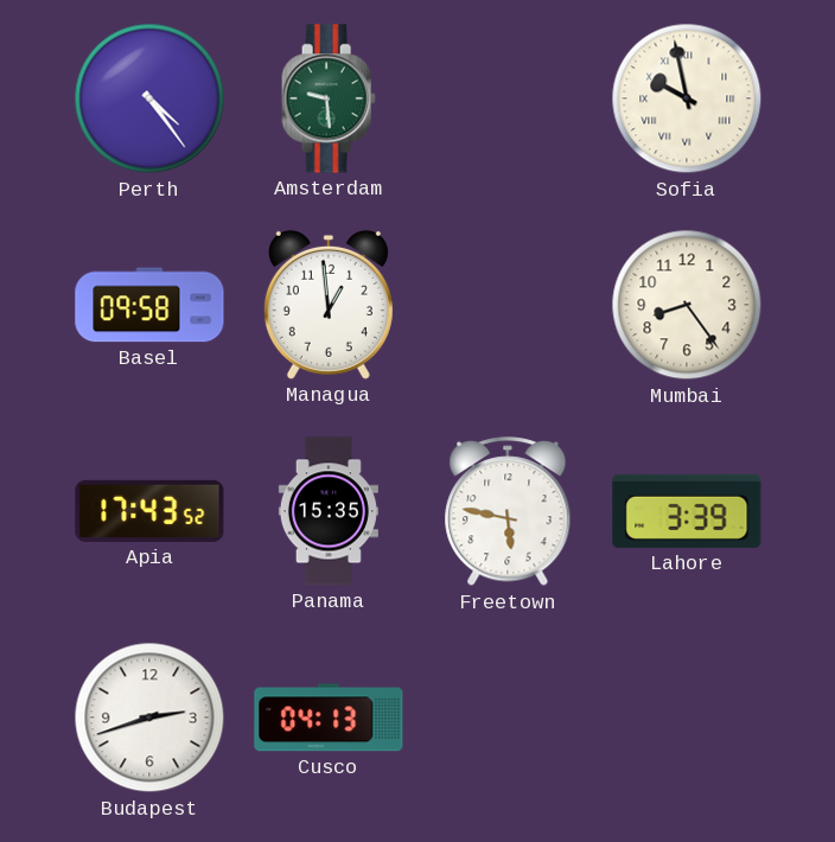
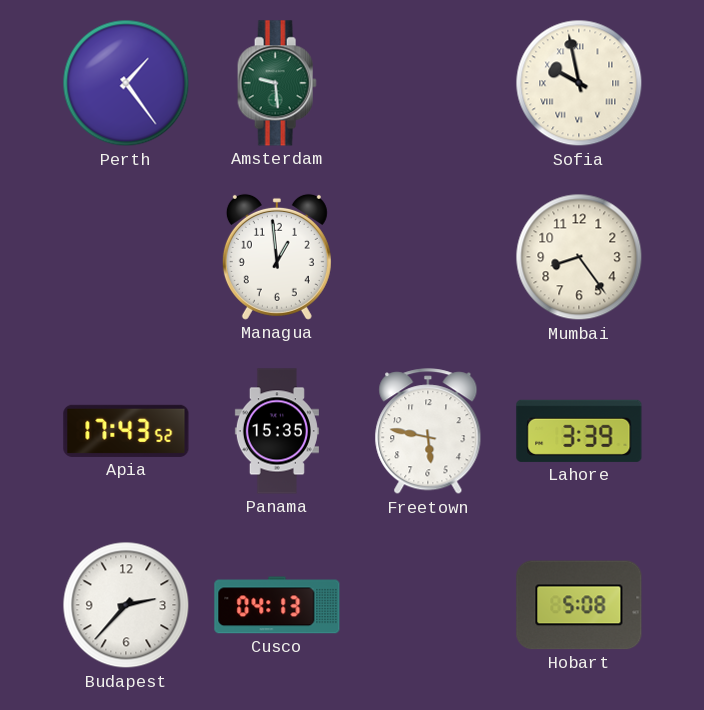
Perth: 4:24 -> 1:24 (126, 83)
Basel: 09:58 -> none (149, 305)
Budapest: 2:42 -> 2:37 (126, 605)
Hobart: none -> 5:08 (579, 605)
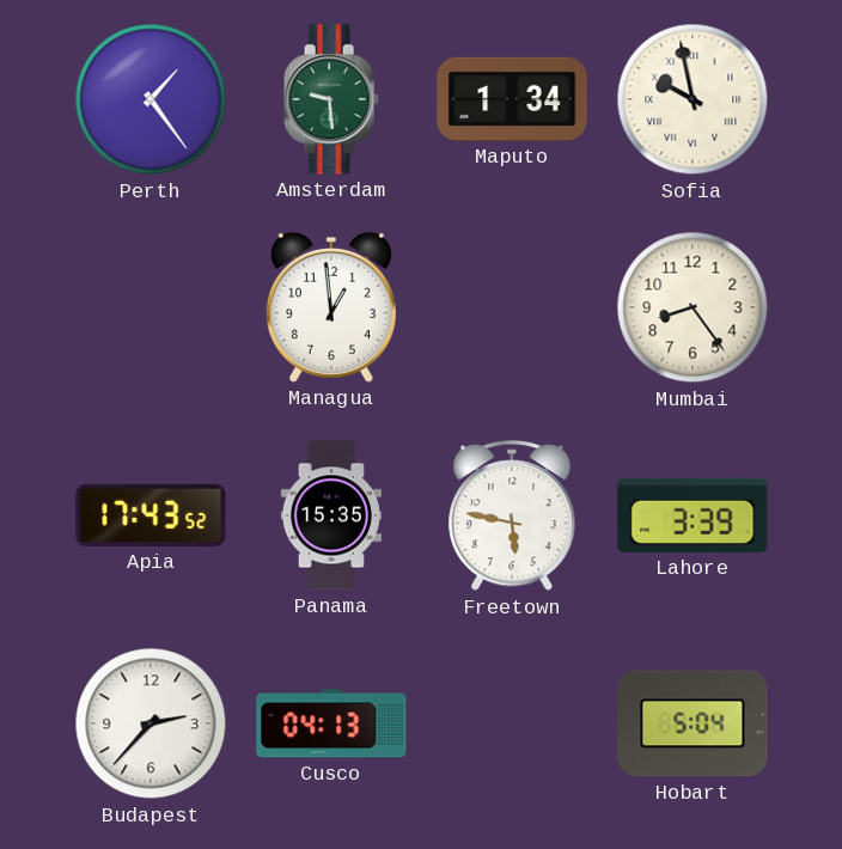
Maputo: none -> 1:34 (512, 99)
Hobart: 5:08 -> 5:04 (692, 723)
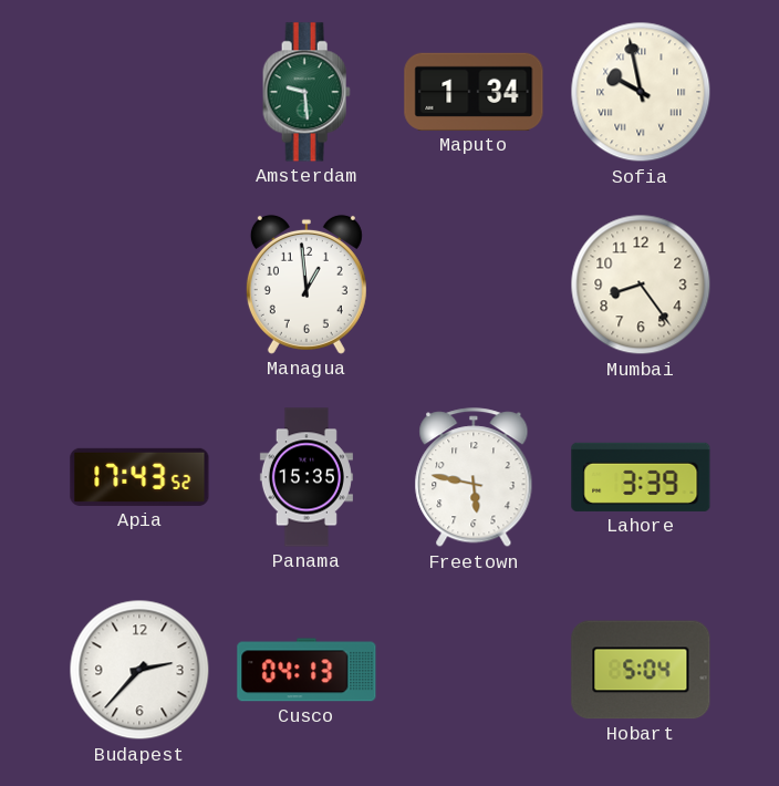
Perth: 1:24 -> none (151, 99)
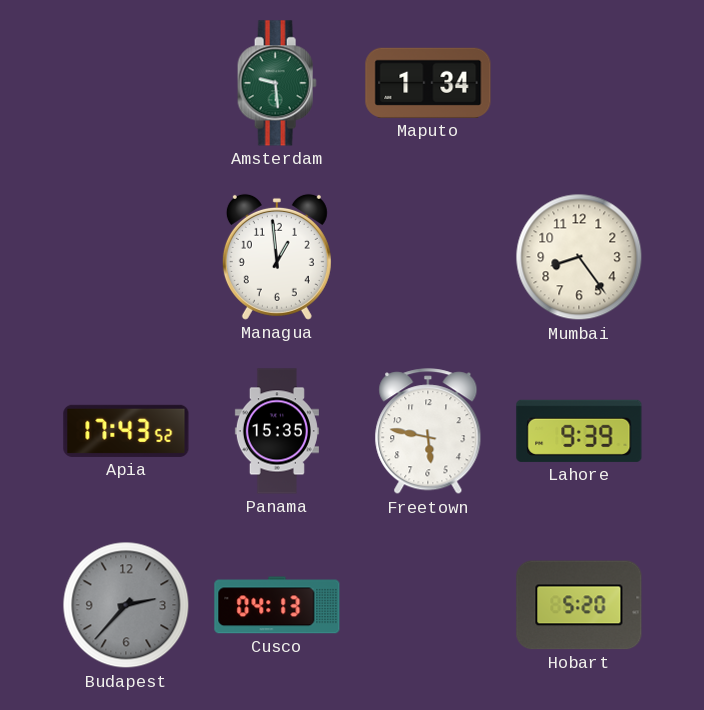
Sofia: 9:58 -> none (641, 92)
Lahore: 3:39 -> 9:39 (579, 431)
Budapest dial: white -> grey (126, 605)
Hobart: 5:04 -> 5:20 (579, 605)
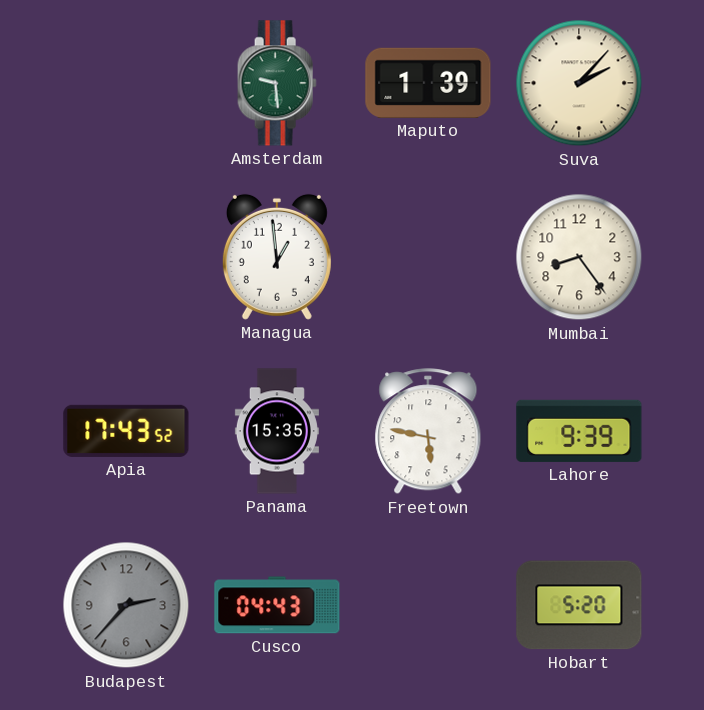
Maputo: 1:34 -> 1:39 (428, 83)
Suva: none -> 2:07 (579, 83)
Cusco: 04:13 -> 04:43 (277, 605)
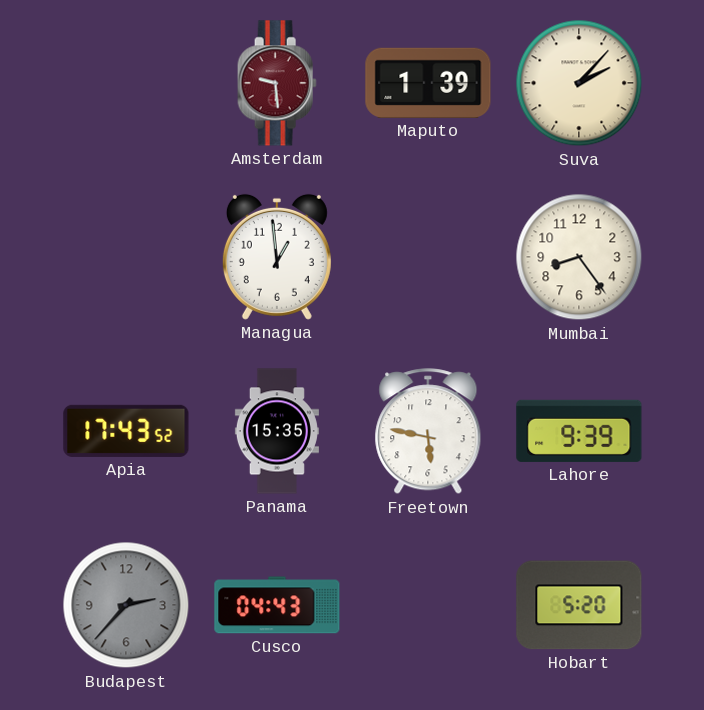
Amsterdam dial: green -> burgundy (277, 83)
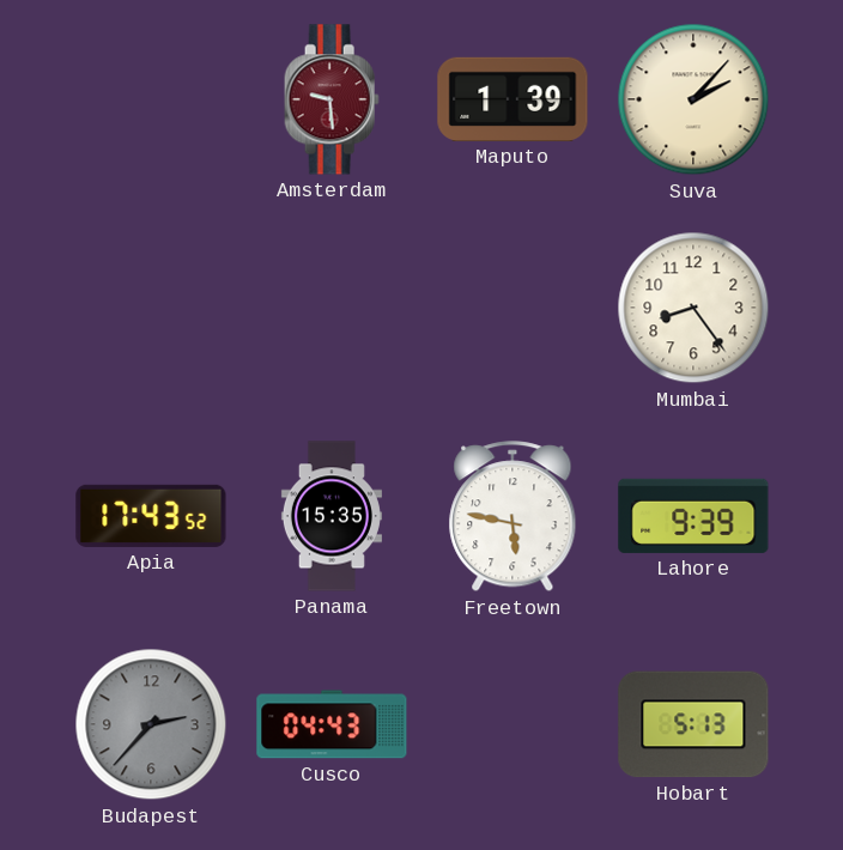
Managua: 12:59 -> none (277, 257)
Hobart: 5:20 -> 5:13 (693, 724)
